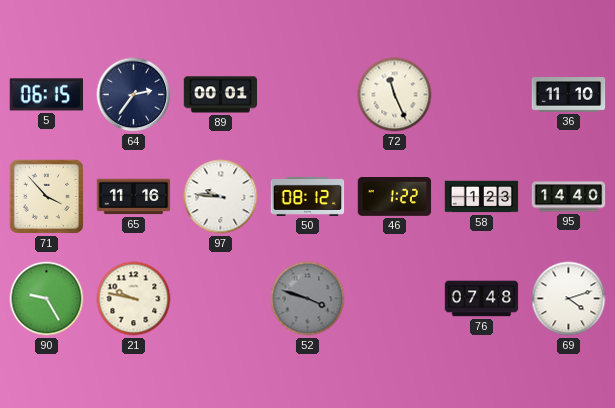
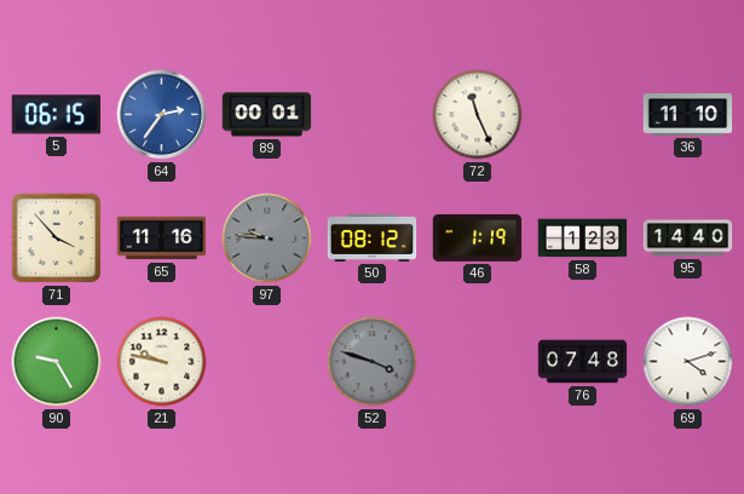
64 dial: navy -> blue (162, 115)
97 dial: white -> grey (267, 239)
46: 1:22 -> 1:19 (478, 239)
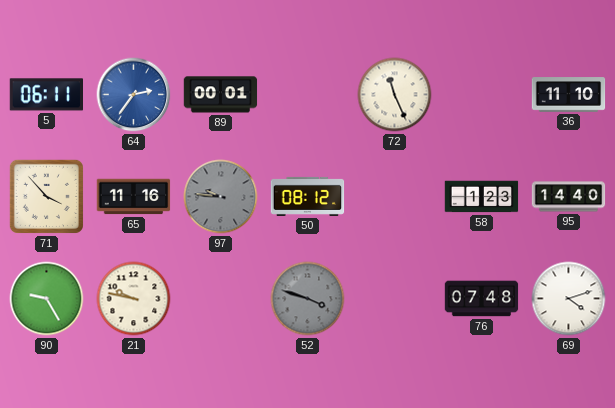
5: 06:15 -> 06:11 (47, 95)
46: 1:19 -> none (478, 239)
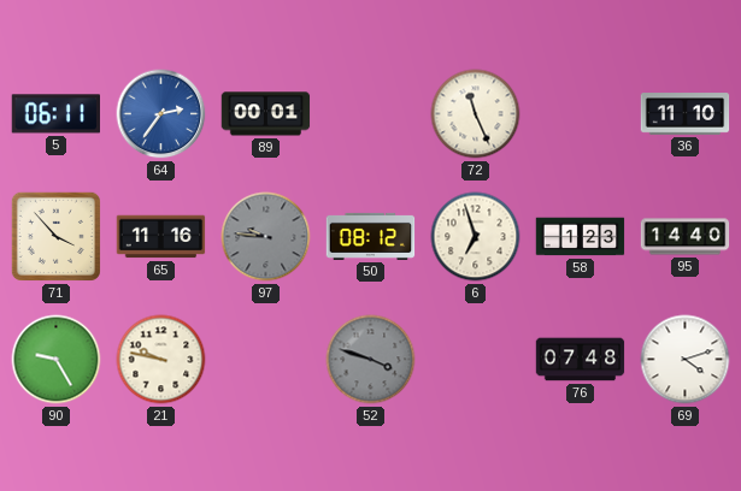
6: none -> 6:57 (476, 237)
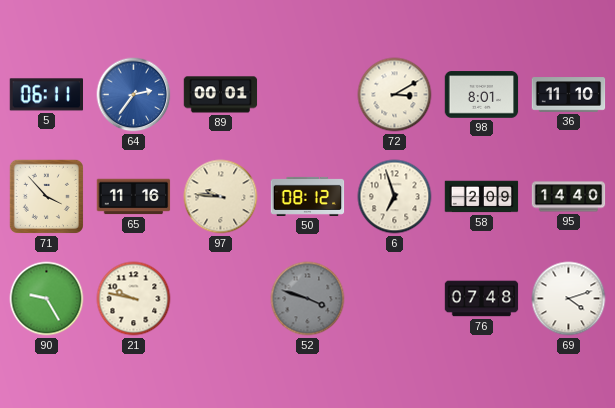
72: 11:26 -> 3:10 (395, 95)
98: none -> 8:01 (482, 95)
97 dial: grey -> cream (221, 197)
58: 1:23 -> 2:09 (482, 197)
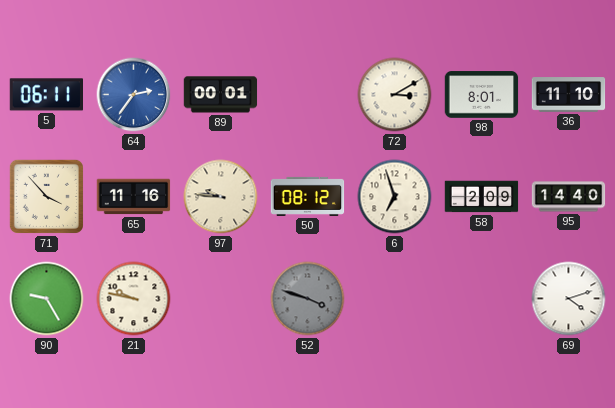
76: 07:48 -> none (482, 299)
